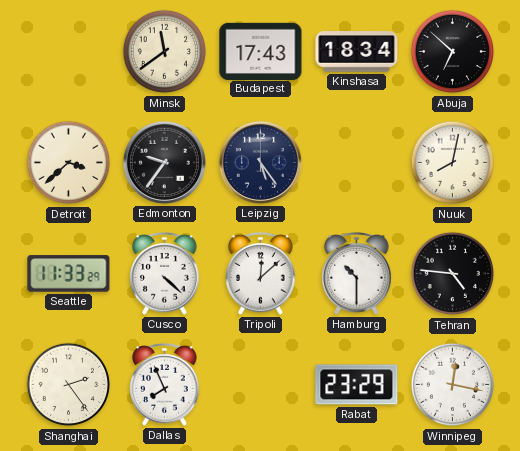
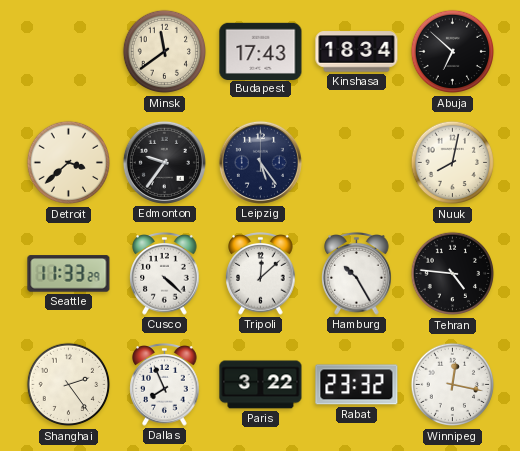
Hamburg: 10:30 -> 10:25 (357, 274)
Paris: none -> 3:22 (261, 385)
Rabat: 23:29 -> 23:32 (357, 385)
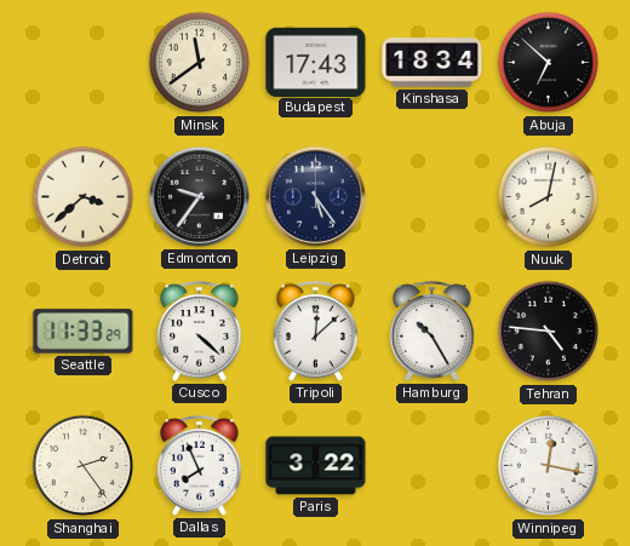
Rabat: 23:32 -> none (357, 385)
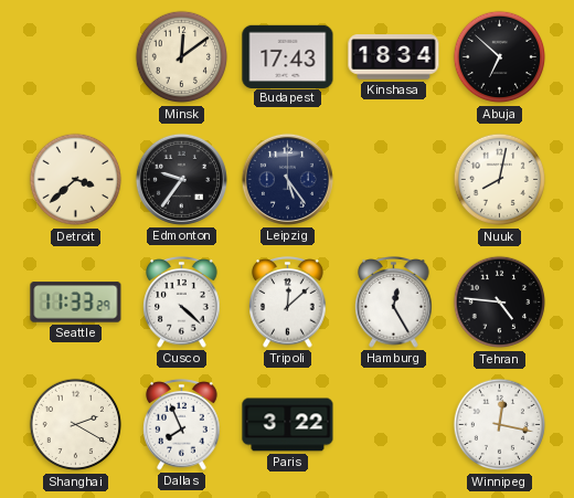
Minsk: 11:39 -> 12:09 (182, 57)
Hamburg: 10:25 -> 12:25 (394, 303)
Shanghai: 2:24 -> 2:20 (76, 425)
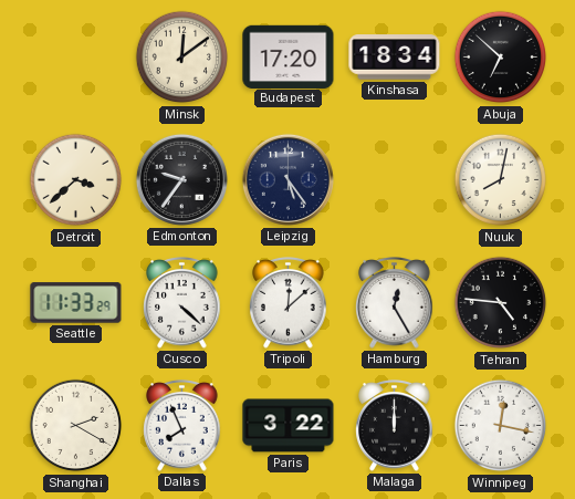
Budapest: 17:43 -> 17:20 (289, 56)
Malaga: none -> 12:00 (395, 426)
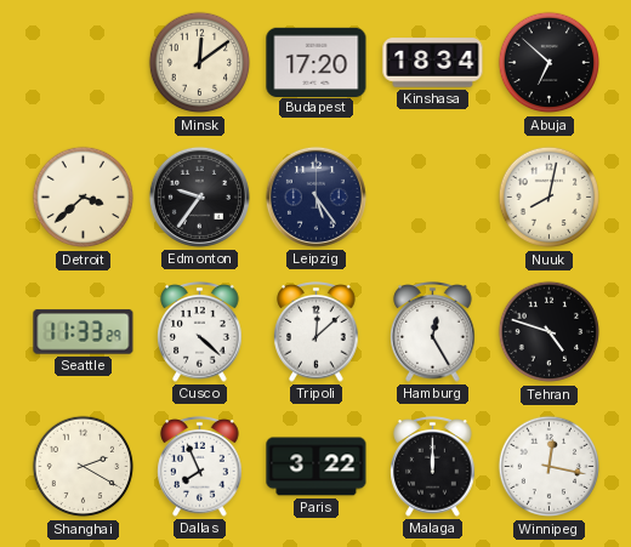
Tehran: 4:46 -> 4:48 (550, 332)
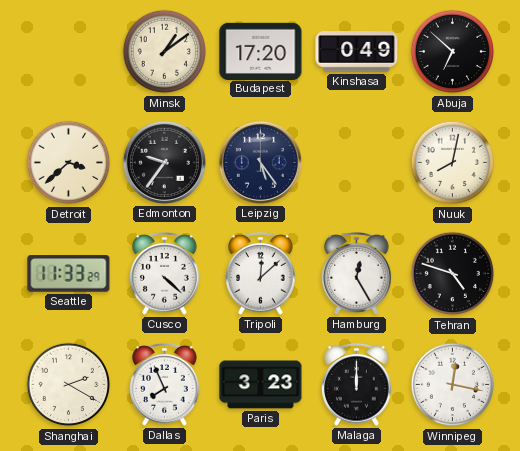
Minsk: 12:09 -> 1:09 (165, 52)
Kinshasa: 18:34 -> 0:49 (357, 52)
Paris: 3:22 -> 3:23 (261, 385)
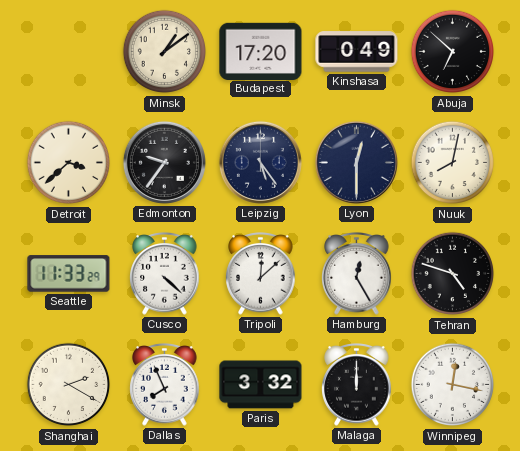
Lyon: none -> 12:30 (356, 162)
Paris: 3:23 -> 3:32 (261, 385)
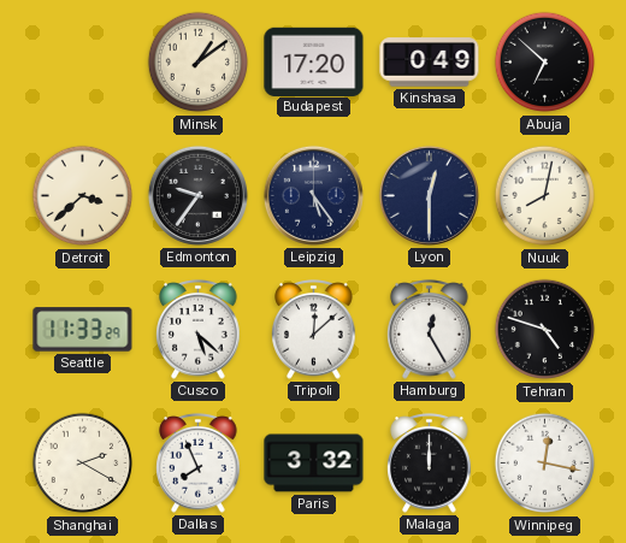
Cusco: 4:22 -> 5:22 (199, 330)
